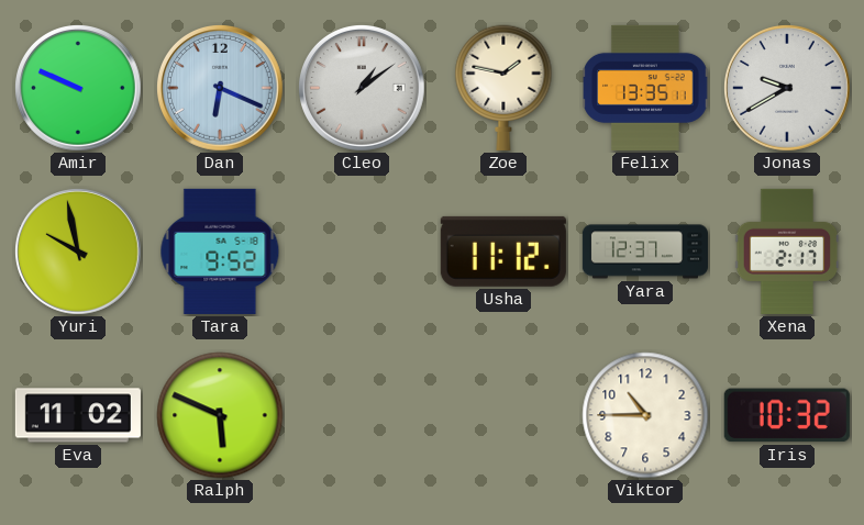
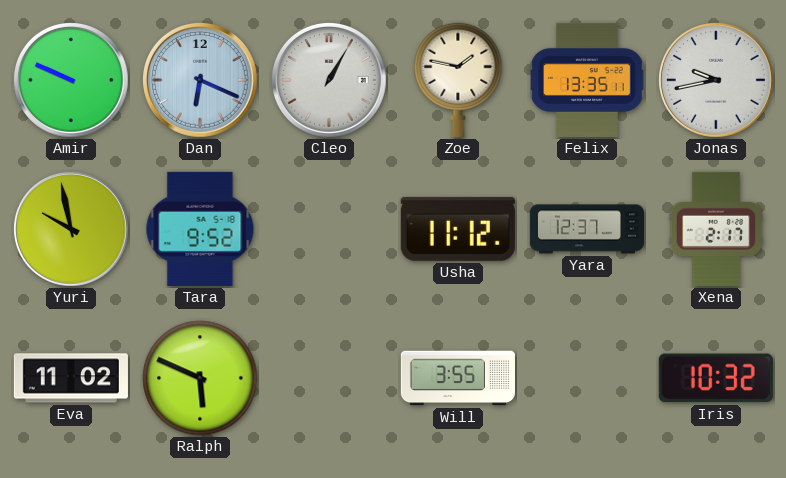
Cleo: 1:09 -> 1:05 (329, 80)
Jonas: 9:40 -> 9:43 (716, 80)
Will: none -> 3:55 (458, 378)
Viktor: 10:45 -> none (645, 415)
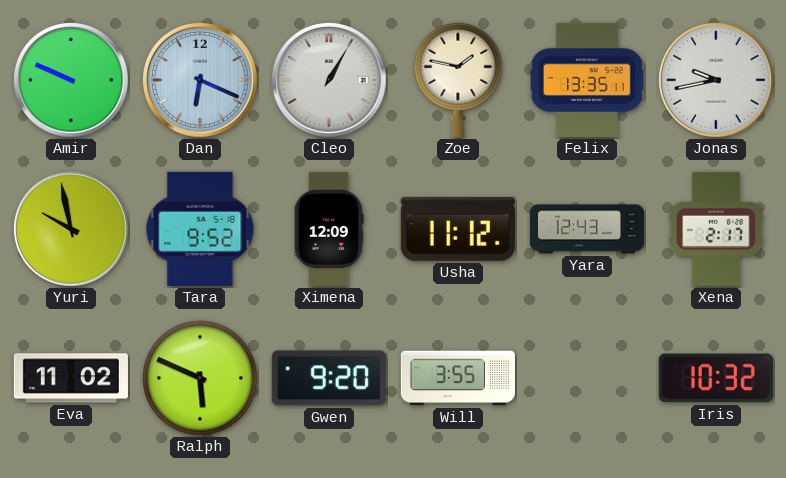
Ximena: none -> 12:09 (329, 229)
Yara: 12:37 -> 12:43 (587, 229)
Gwen: none -> 9:20 (329, 378)
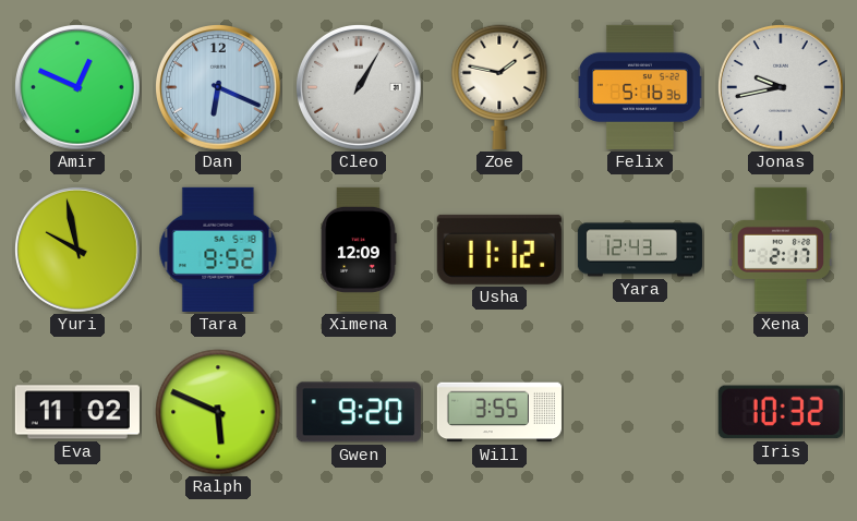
Amir: 9:49 -> 12:49 (77, 87)
Felix: 13:35 -> 5:16 (640, 87)
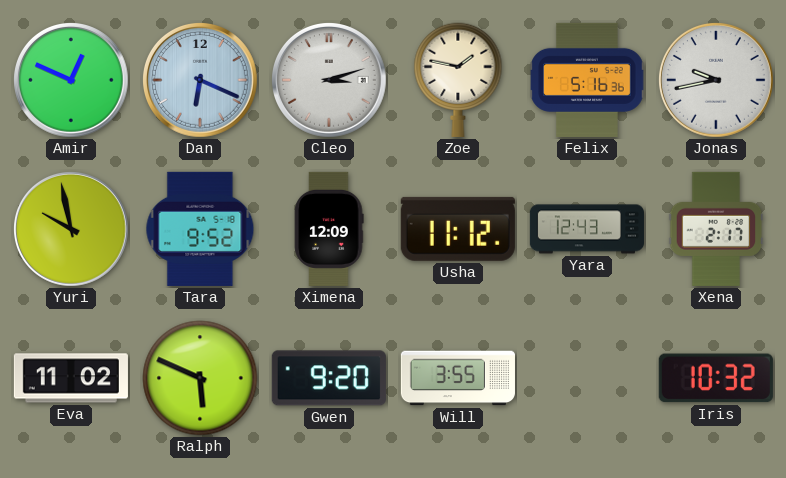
Cleo: 1:05 -> 3:12 (329, 80)
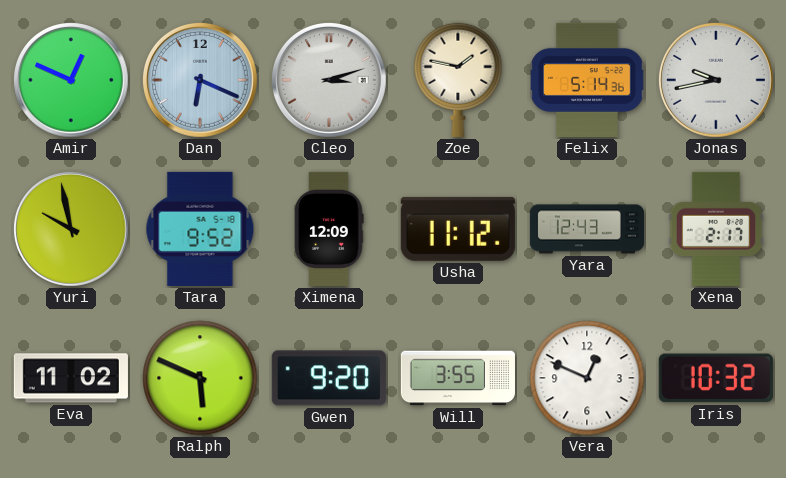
Felix: 5:16 -> 5:14 (587, 80)
Vera: none -> 12:49 (587, 378)
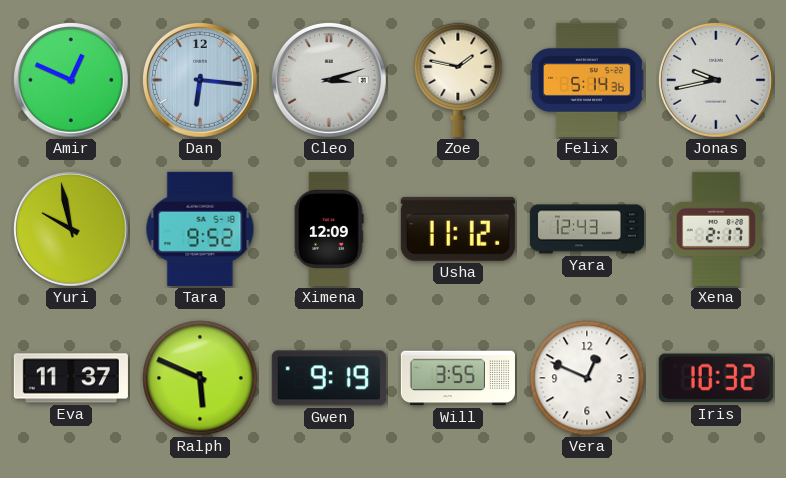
Dan: 6:19 -> 6:16 (200, 80)
Eva: 11:02 -> 11:37 (71, 378)
Gwen: 9:20 -> 9:19 (329, 378)
